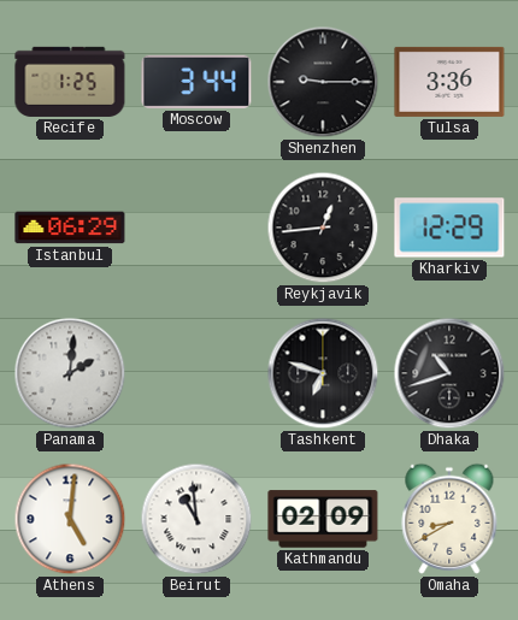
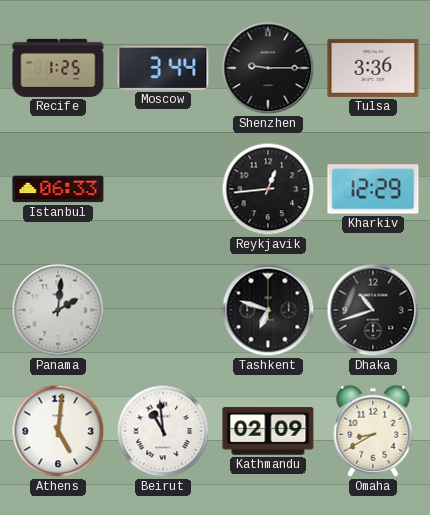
Istanbul: 06:29 -> 06:33 (58, 189)
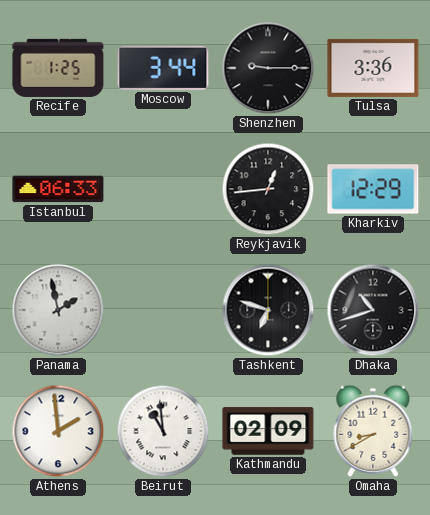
Panama: 2:01 -> 1:58 (58, 310)
Athens: 5:01 -> 1:59 (58, 431)
